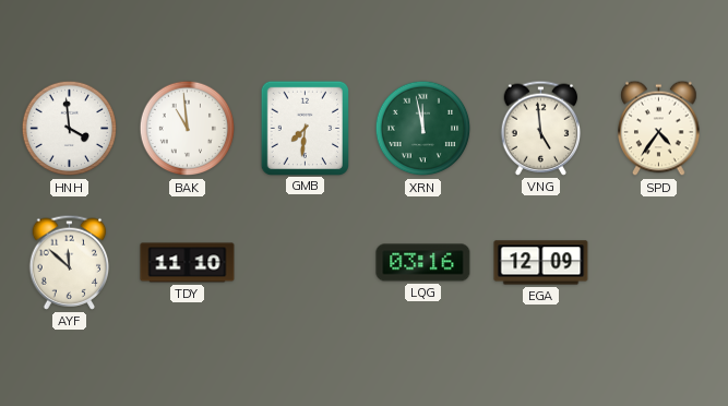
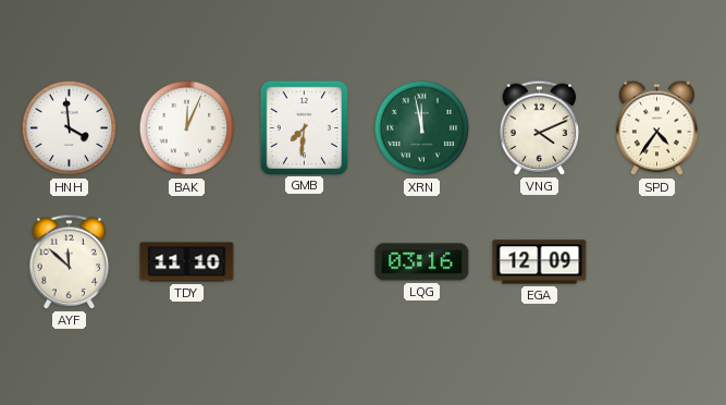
BAK: 10:59 -> 12:04 (187, 128)
VNG: 4:59 -> 4:11 (540, 127)
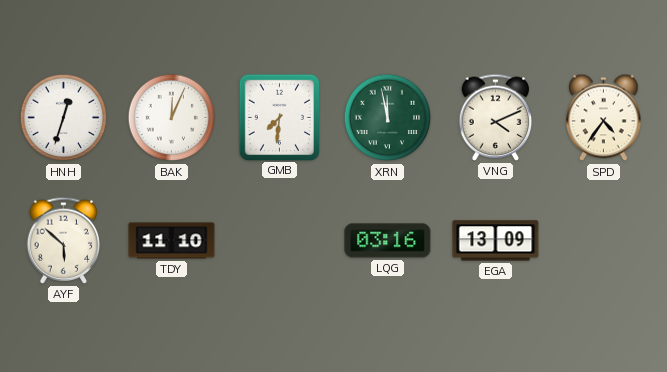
HNH: 3:59 -> 12:33 (64, 118)
AYF: 11:52 -> 5:52 (64, 240)
EGA: 12:09 -> 13:09 (496, 241)
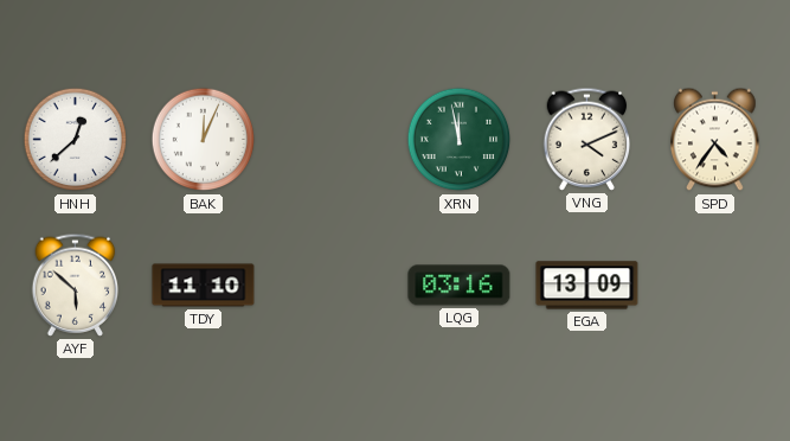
HNH: 12:33 -> 12:38 (76, 140)
GMB: 7:31 -> none (279, 117)
